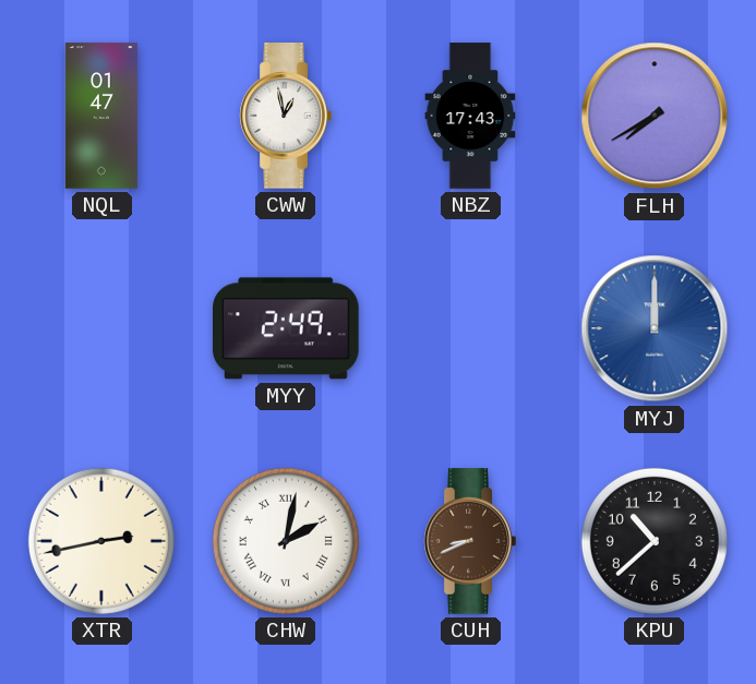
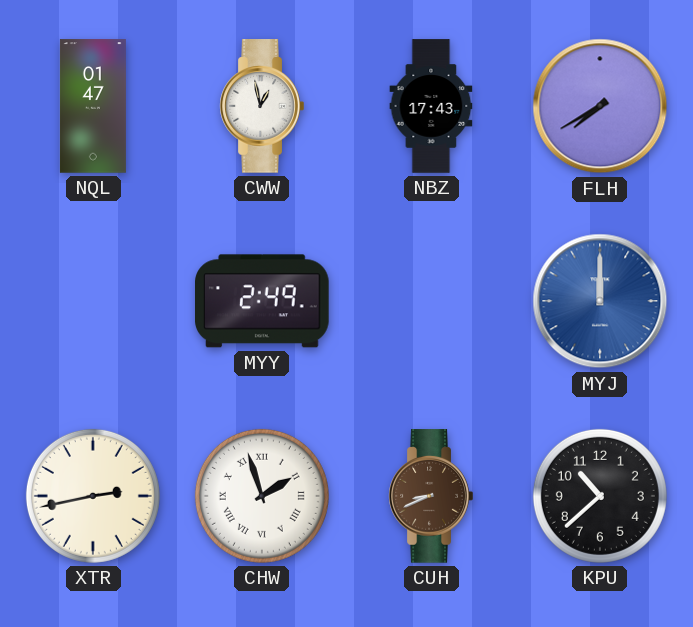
CHW: 2:02 -> 1:57 (262, 496)
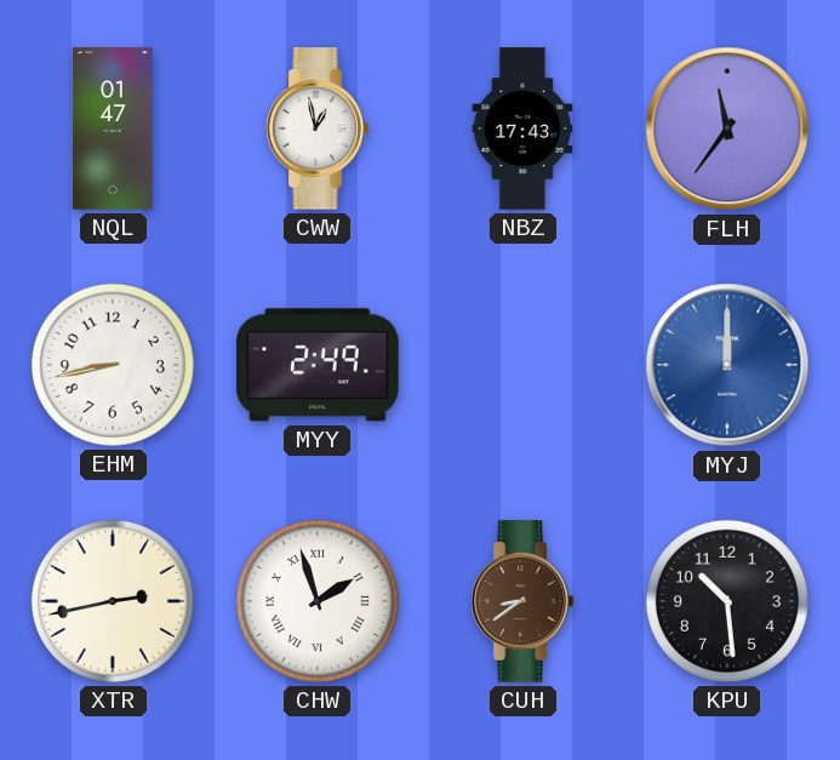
FLH: 7:40 -> 11:36 (727, 128)
EHM: none -> 8:43 (113, 365)
CUH: 8:41 -> 8:39 (522, 601)
KPU: 10:38 -> 10:29 (727, 601)
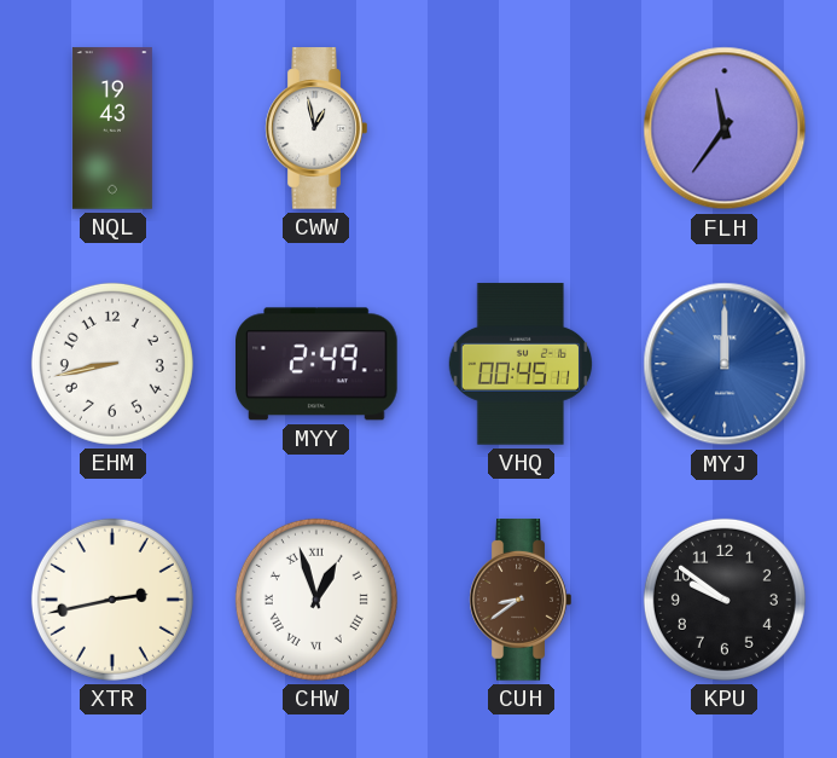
NQL: 01:47 -> 19:43 (112, 128)
NBZ: 17:43 -> none (522, 128)
VHQ: none -> 00:45 (519, 364)
CHW: 1:57 -> 12:57 (316, 600)
KPU: 10:29 -> 9:51 (725, 600)
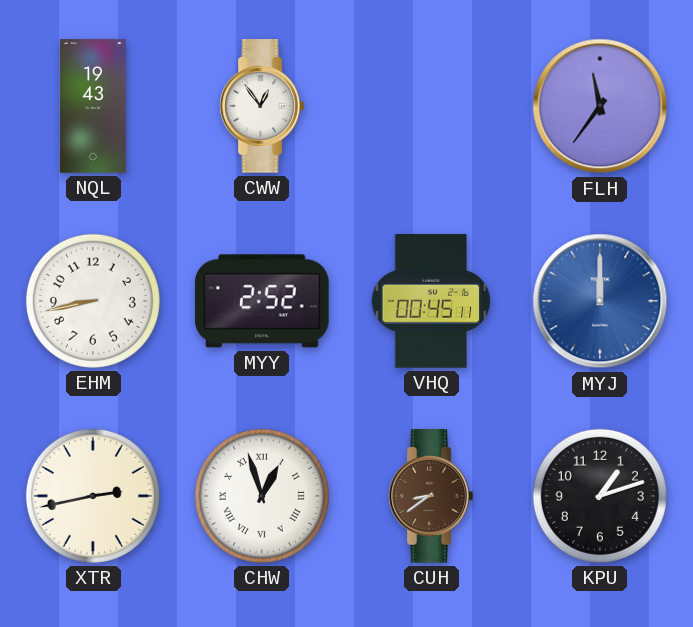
CWW: 12:58 -> 12:54 (262, 106)
MYY: 2:49 -> 2:52 (263, 301)
KPU: 9:51 -> 1:12 (600, 496)
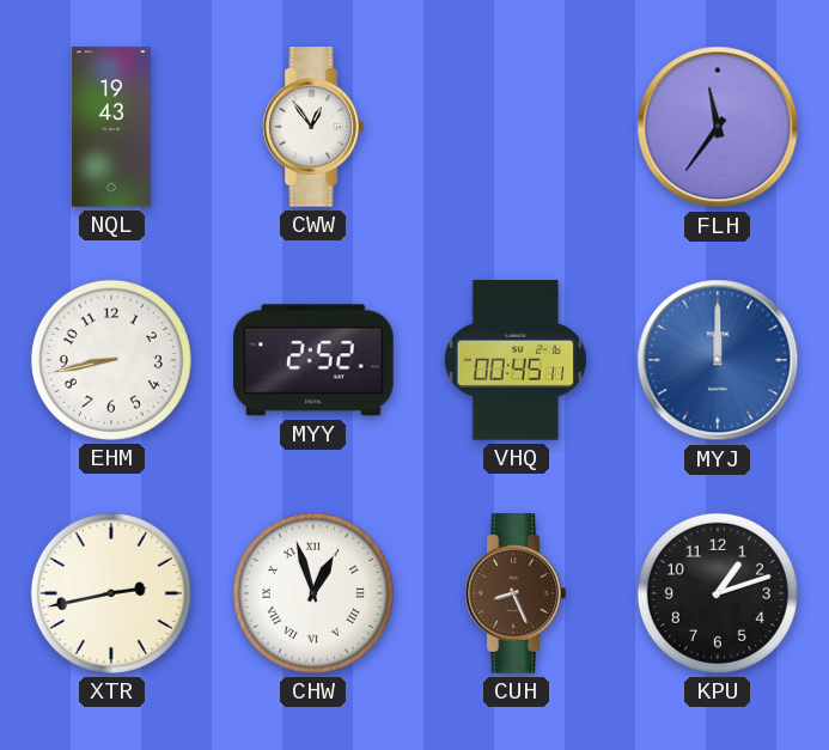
CUH: 8:39 -> 8:26 (516, 593)
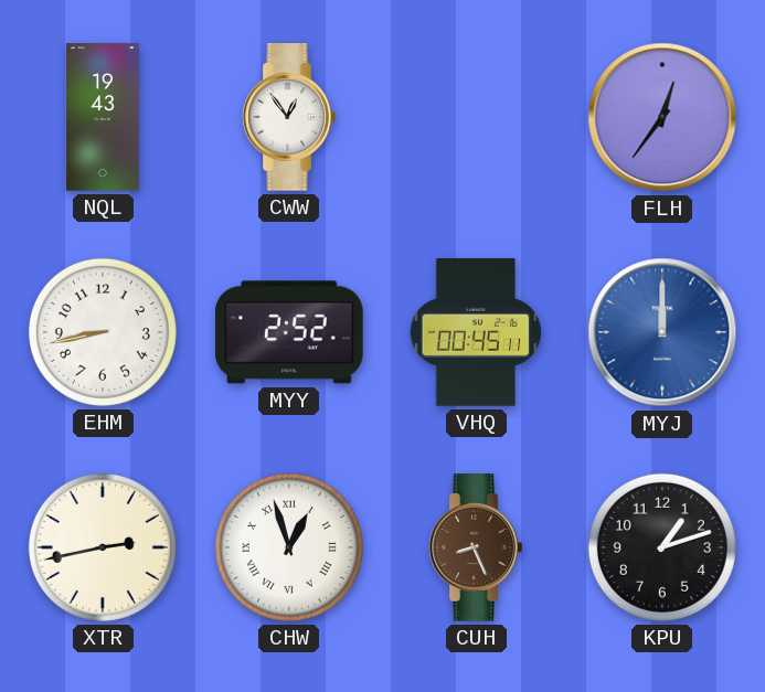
FLH: 11:36 -> 12:36 (662, 117)
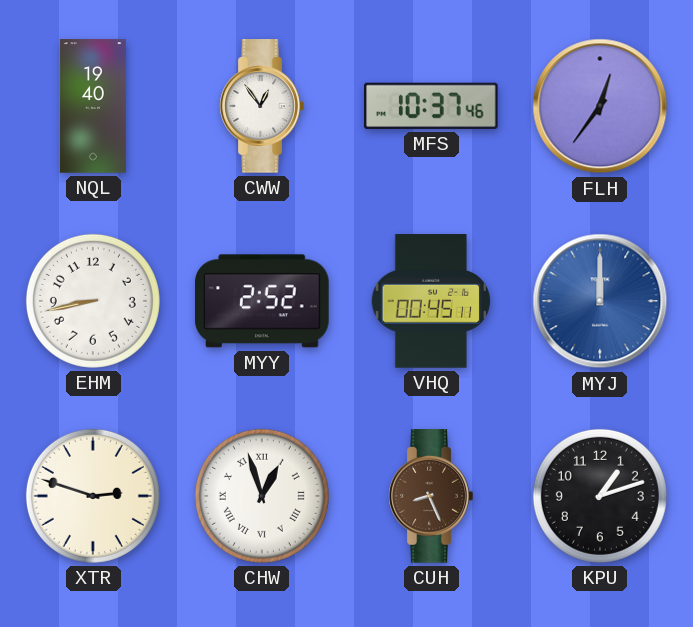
NQL: 19:43 -> 19:40 (93, 106)
MFS: none -> 10:37 (432, 106)
XTR: 2:43 -> 2:48 (93, 496)
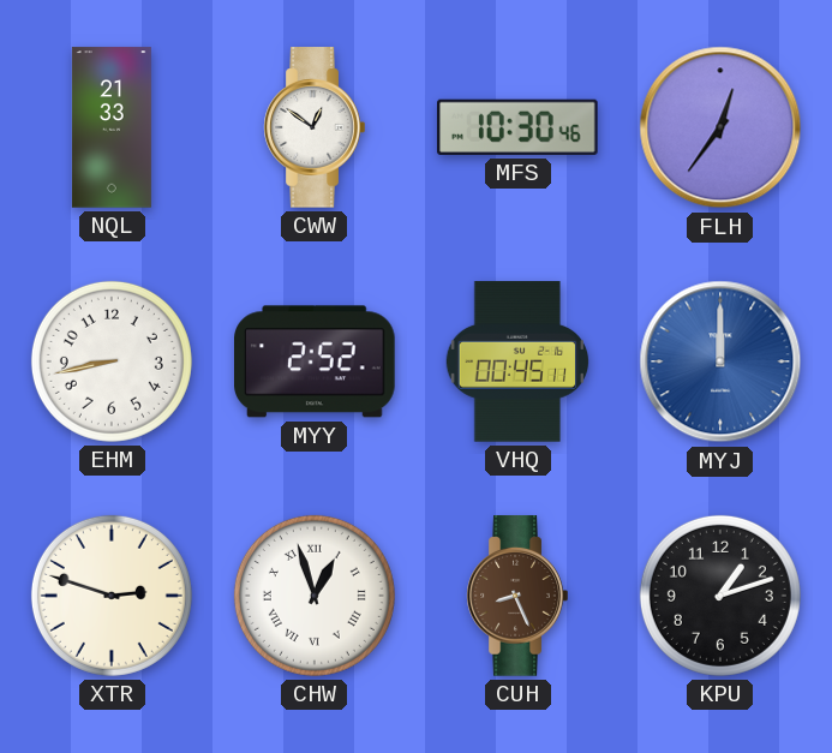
NQL: 19:40 -> 21:33 (112, 127)
CWW: 12:54 -> 12:51 (315, 127)
MFS: 10:37 -> 10:30 (519, 127)
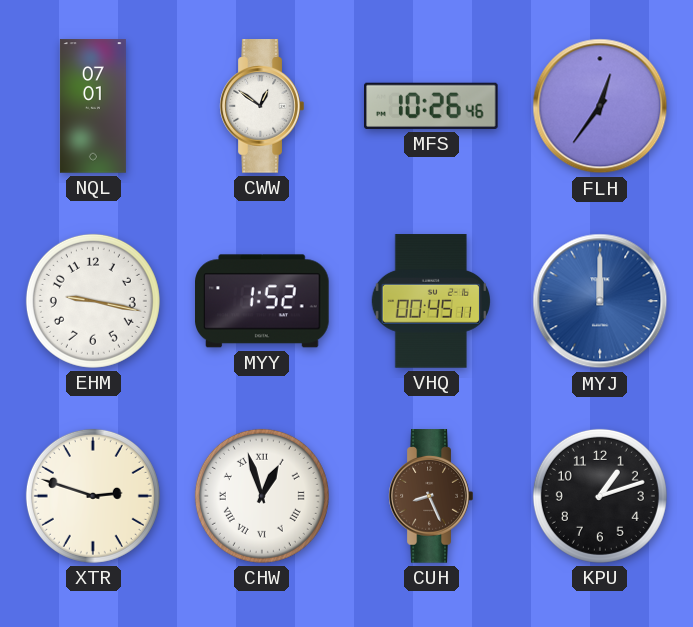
NQL: 21:33 -> 07:01 (93, 106)
MFS: 10:30 -> 10:26 (432, 106)
EHM: 8:43 -> 9:17 (93, 301)
MYY: 2:52 -> 1:52 (263, 301)
